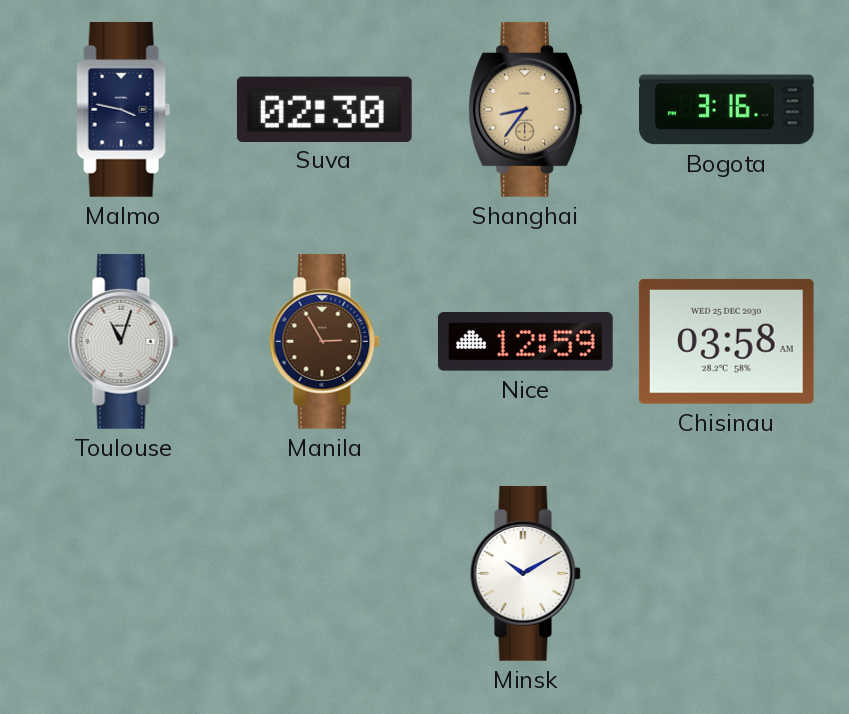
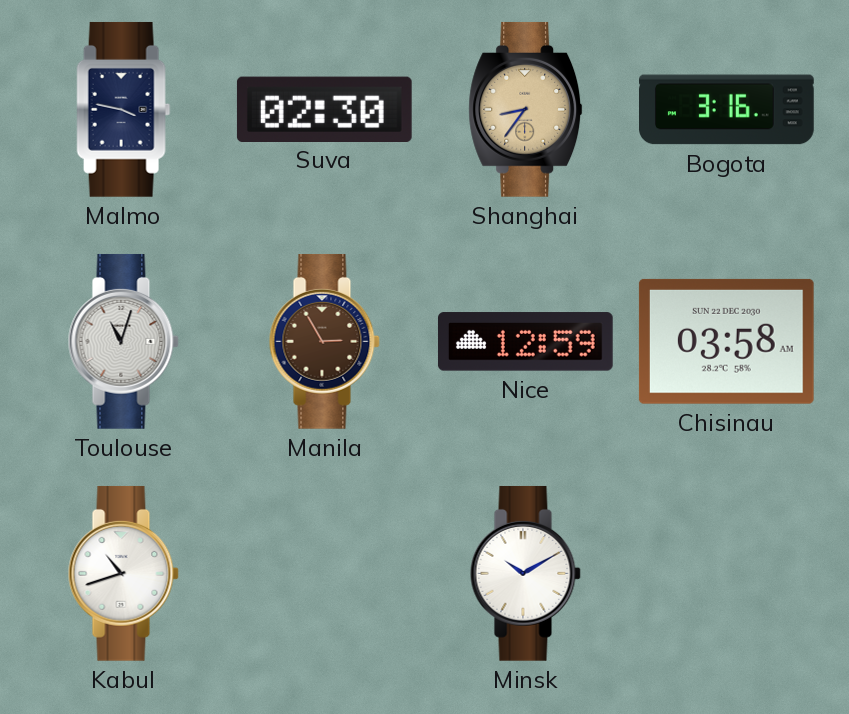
Chisinau date: WED 25 DEC 2030 -> SUN 22 DEC 2030 (726, 341)
Kabul: none -> 10:42 (123, 573)
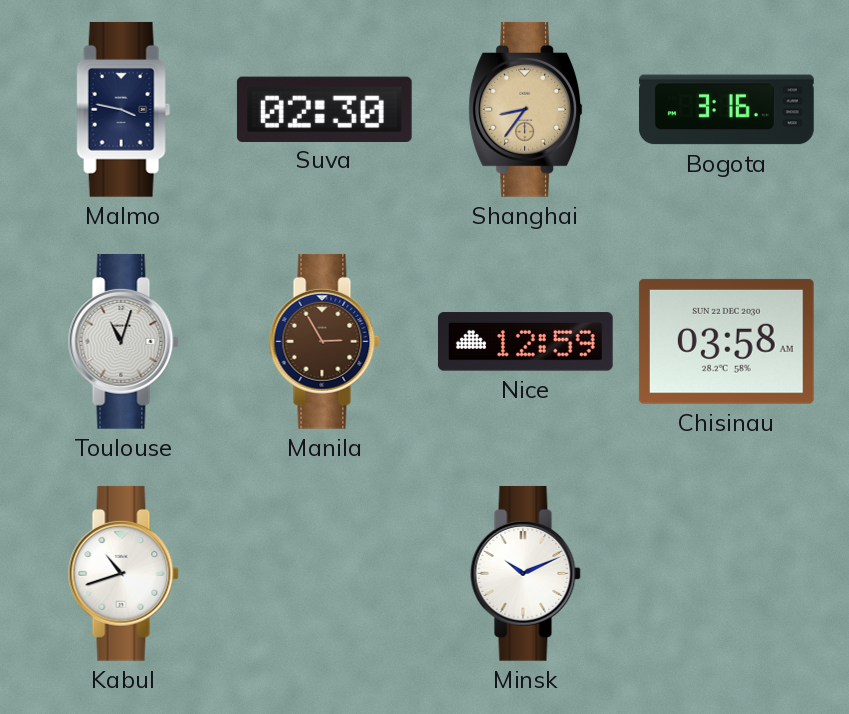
Minsk: 10:10 -> 10:11 (525, 573)
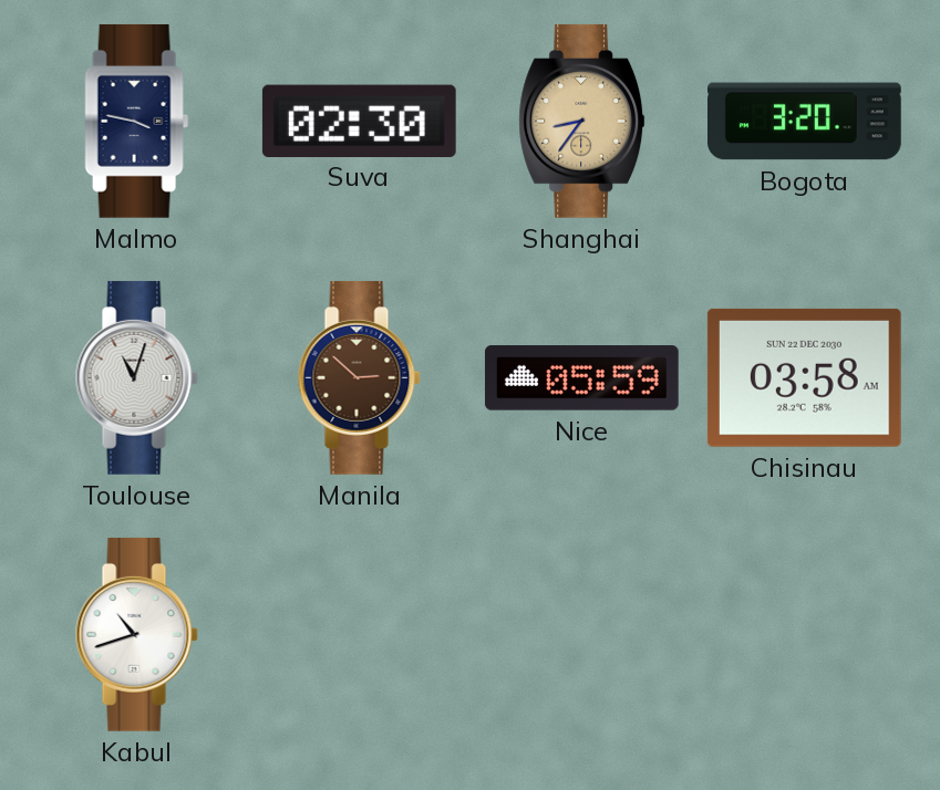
Bogota: 3:16 -> 3:20 (805, 122)
Manila: 2:55 -> 2:52 (359, 377)
Nice: 12:59 -> 05:59 (581, 378)
Minsk: 10:11 -> none (525, 573)
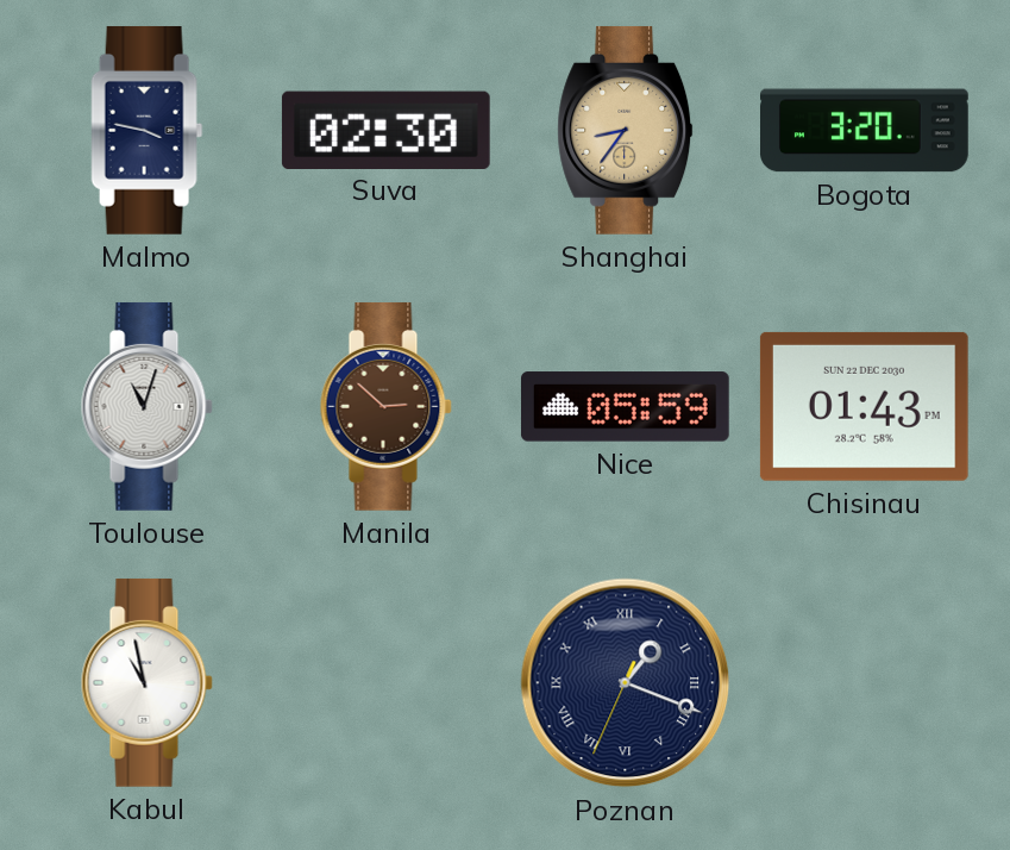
Chisinau: 03:58 -> 01:43 (864, 406)
Kabul: 10:42 -> 10:58 (146, 682)
Poznan: none -> 1:18 (626, 683)
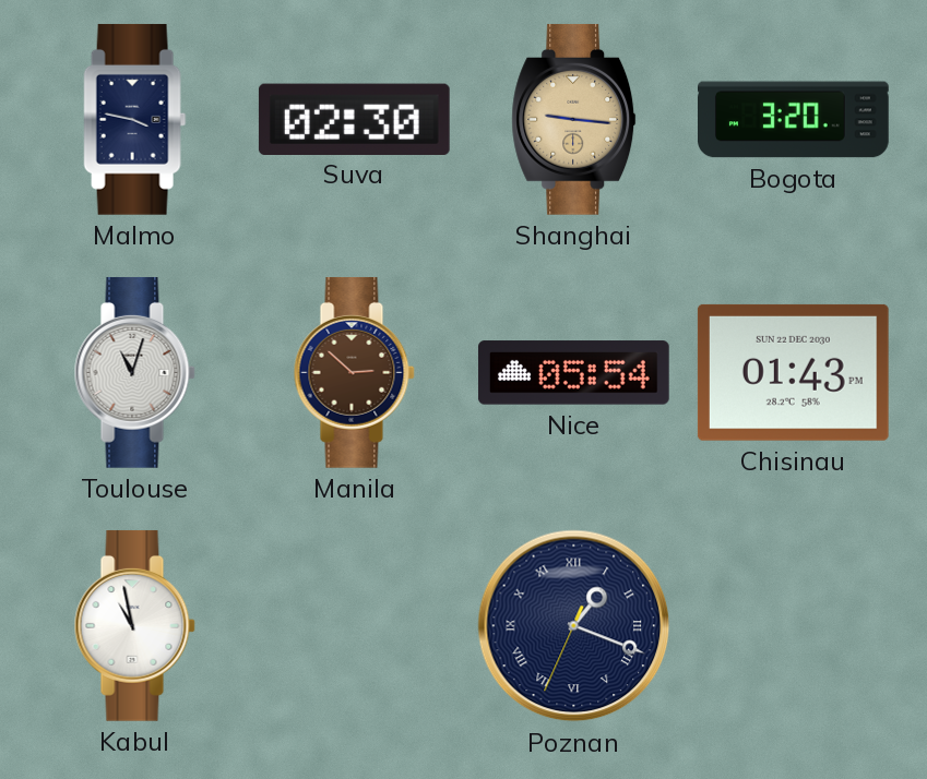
Shanghai: 8:36 -> 9:16 (574, 119)
Nice: 05:59 -> 05:54 (573, 373)
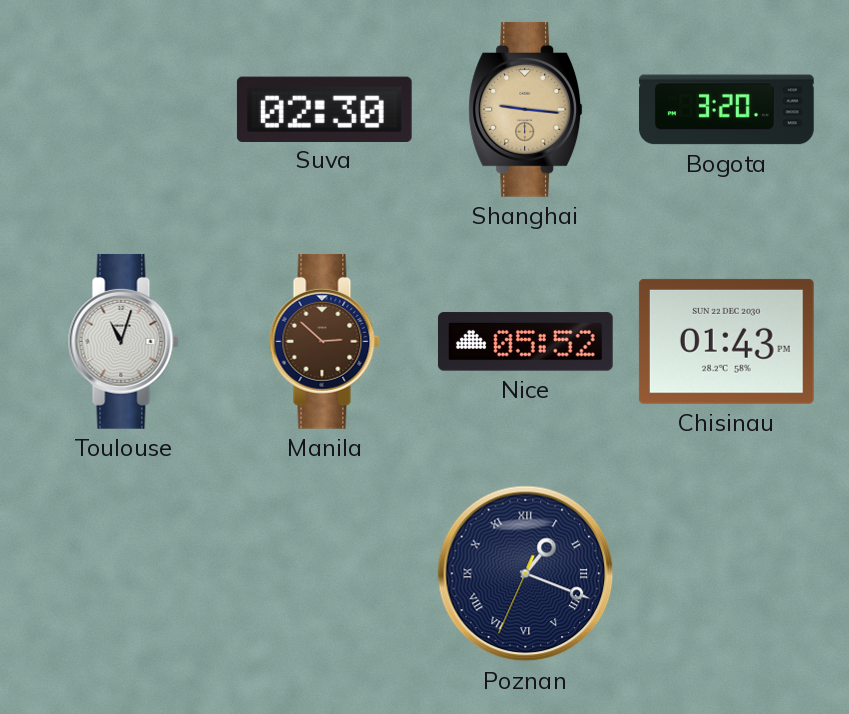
Malmo: 3:47 -> none (135, 119)
Nice: 05:54 -> 05:52 (525, 342)
Kabul: 10:58 -> none (134, 625)
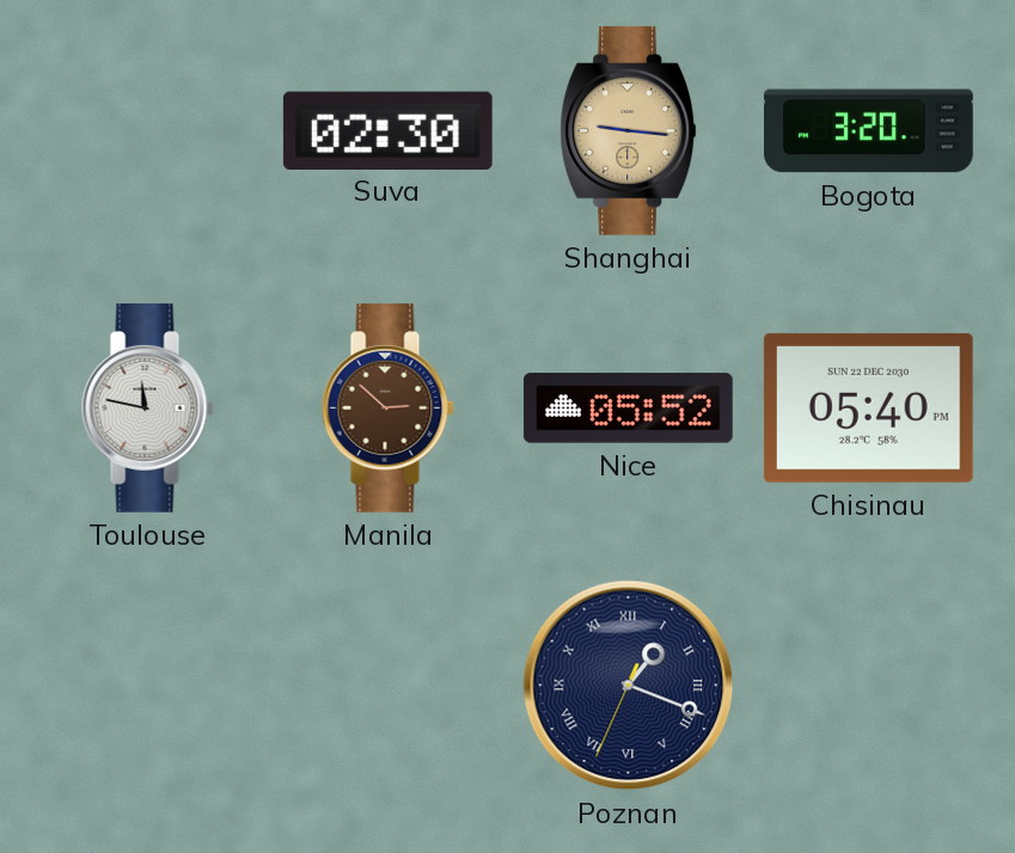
Toulouse: 11:03 -> 11:47 (147, 407)
Chisinau: 01:43 -> 05:40 (868, 407)
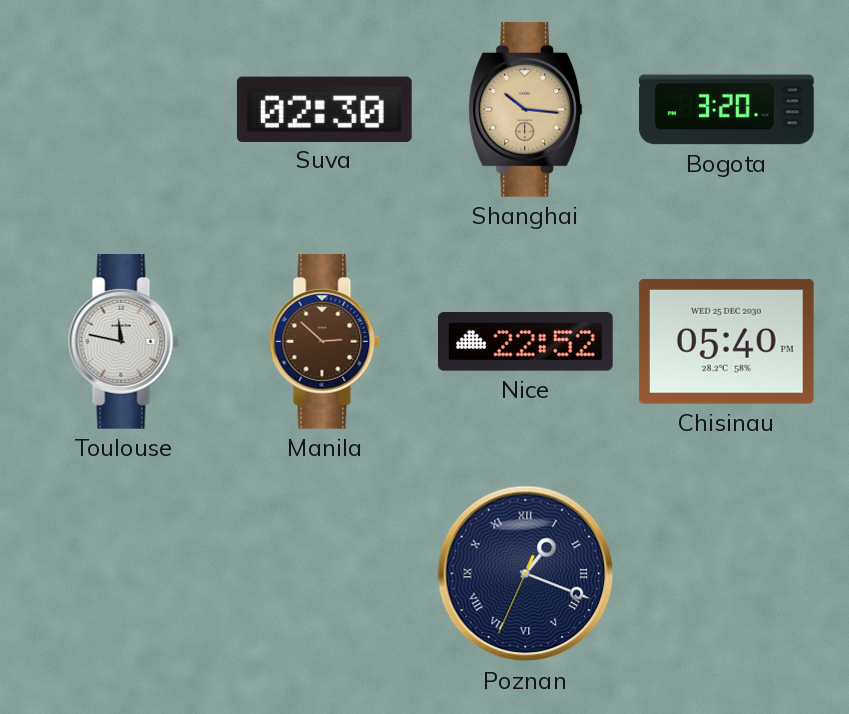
Shanghai: 9:16 -> 10:16 (526, 109)
Nice: 05:52 -> 22:52 (525, 342)
Chisinau date: SUN 22 DEC 2030 -> WED 25 DEC 2030 (726, 341)
